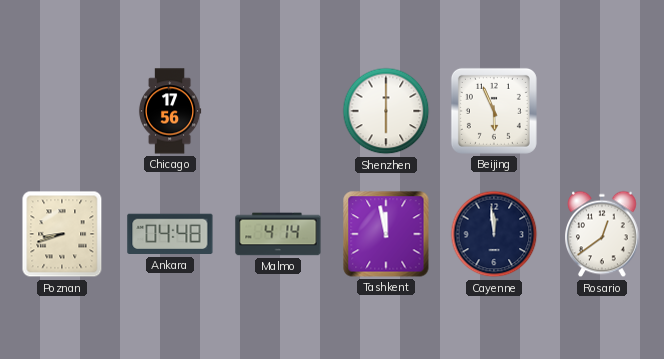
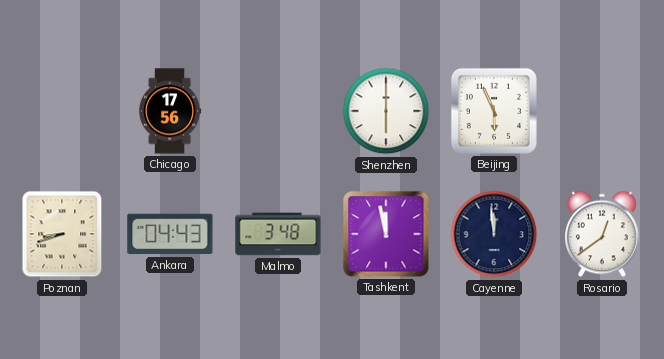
Ankara: 04:48 -> 04:43 (170, 234)
Malmo: 4:14 -> 3:48 (278, 234)
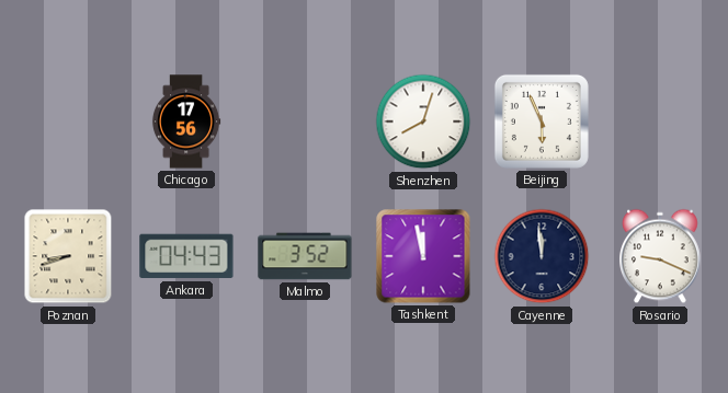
Shenzhen: 6:00 -> 8:03 (423, 122)
Malmo: 3:48 -> 3:52 (305, 256)
Rosario: 12:39 -> 9:19 (661, 256)
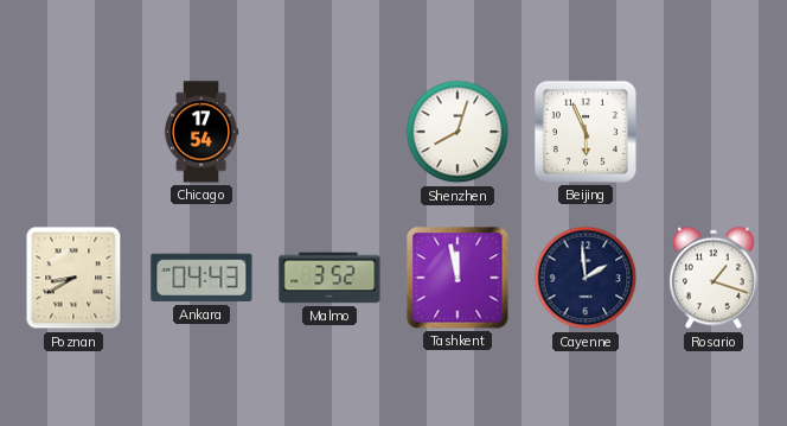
Chicago: 17:56 -> 17:54 (201, 132)
Poznan: 8:42 -> 8:40 (73, 278)
Cayenne: 11:59 -> 1:59 (586, 278)
Rosario: 9:19 -> 1:18 (715, 278)
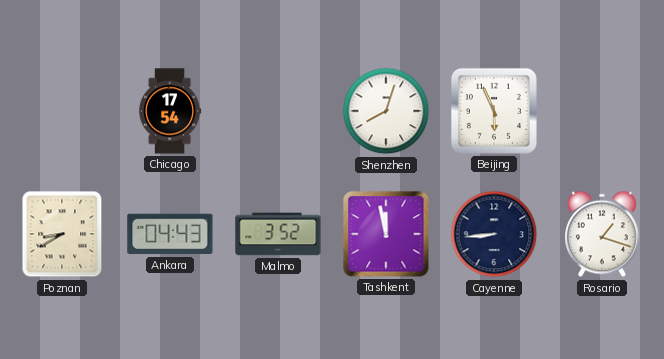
Cayenne: 1:59 -> 8:44 (494, 234)
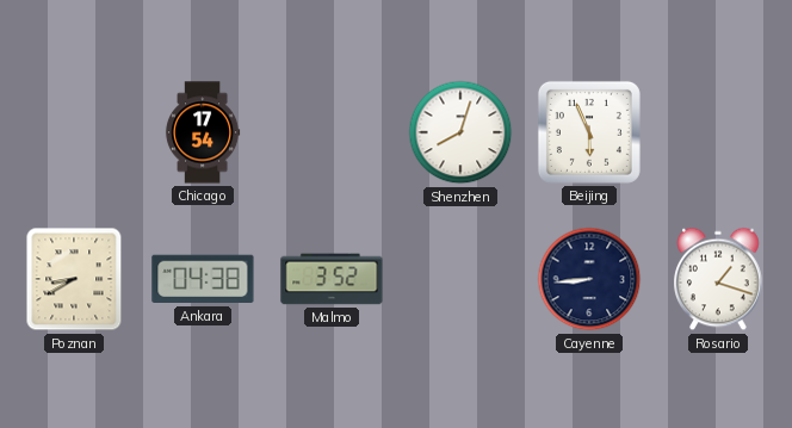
Ankara: 04:43 -> 04:38 (203, 279)
Tashkent: 11:58 -> none (386, 234)
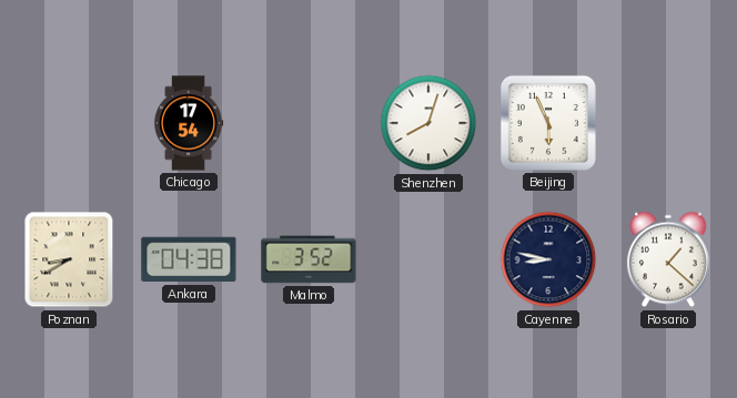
Cayenne: 8:44 -> 8:47 (548, 259)
Rosario: 1:18 -> 1:22 (669, 259)
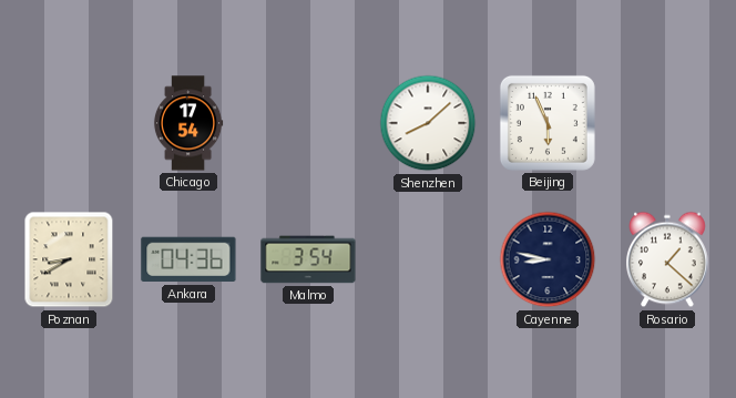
Shenzhen: 8:03 -> 8:08 (428, 123)
Ankara: 04:38 -> 04:36 (188, 259)
Malmo: 3:52 -> 3:54 (308, 259)
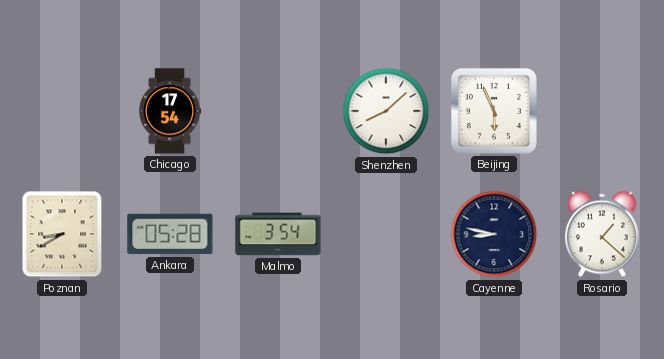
Ankara: 04:36 -> 05:28 (170, 234)
